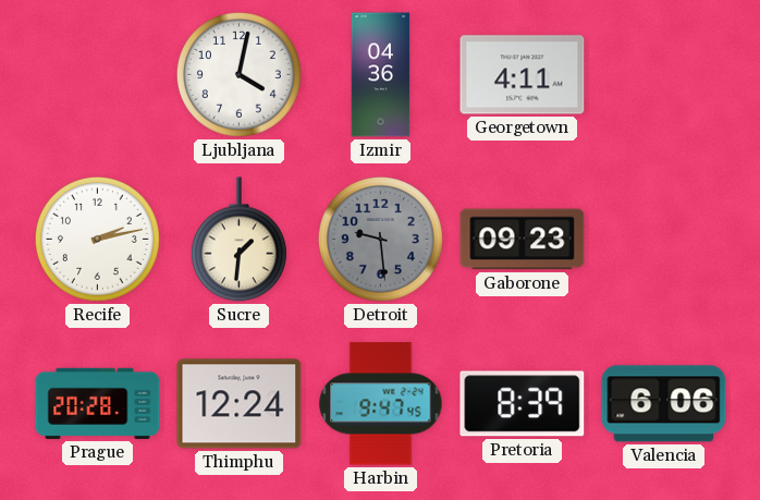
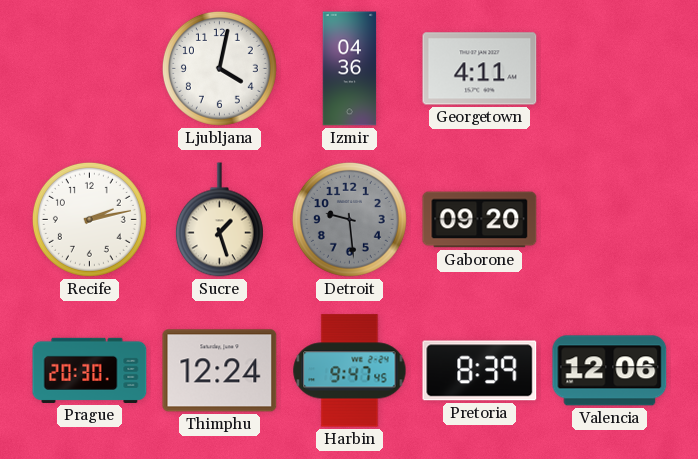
Sucre: 1:31 -> 1:27 (219, 220)
Gaborone: 09:23 -> 09:20 (480, 220)
Prague: 20:28 -> 20:30 (90, 370)
Valencia: 6:06 -> 12:06 (610, 371)
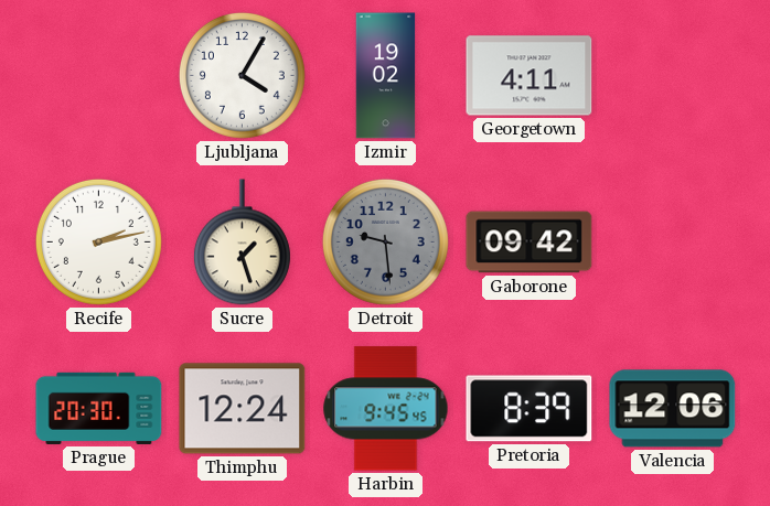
Ljubljana: 4:02 -> 4:05 (242, 75)
Izmir: 04:36 -> 19:02 (386, 76)
Gaborone: 09:20 -> 09:42 (530, 243)
Harbin: 9:47 -> 9:45 (386, 409)
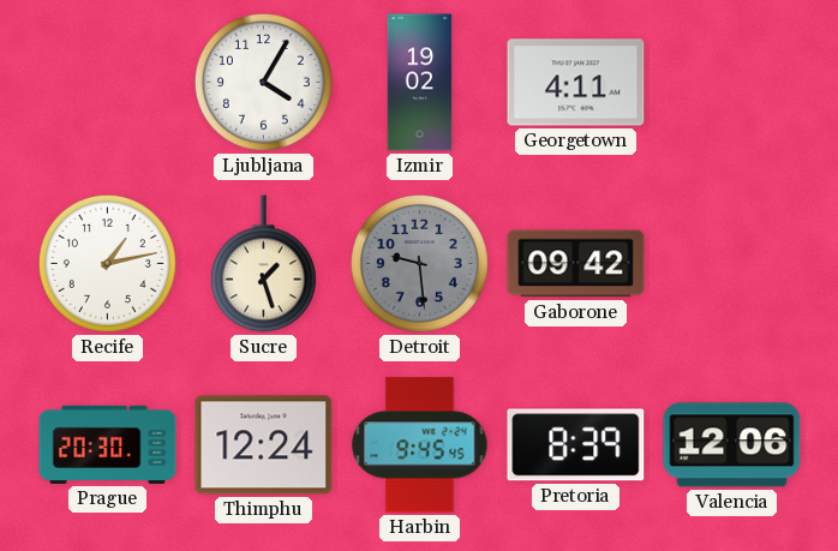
Recife: 2:13 -> 1:13 (107, 263)
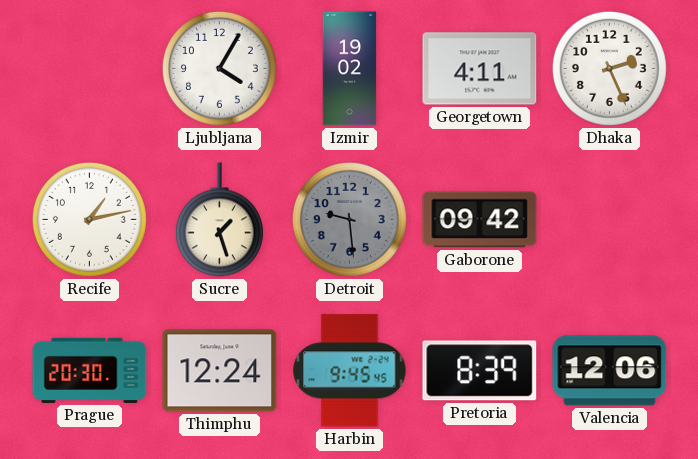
Dhaka: none -> 2:26 (609, 68)
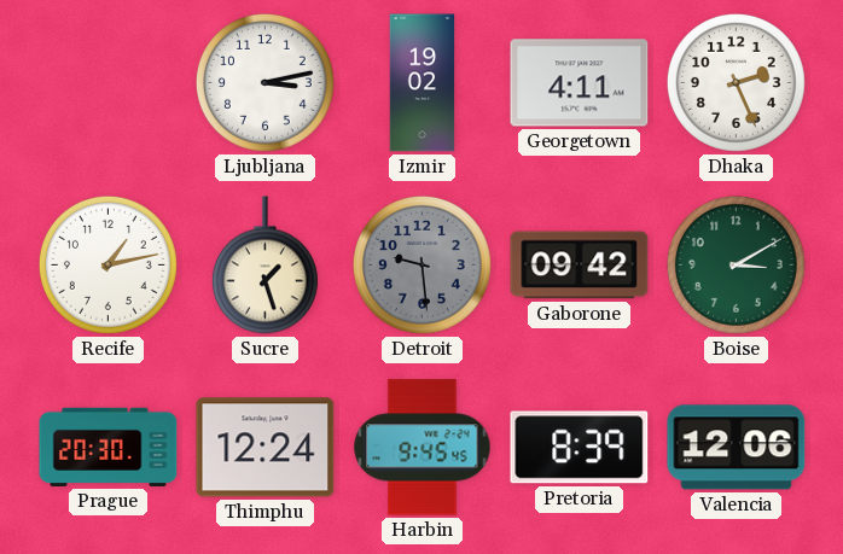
Ljubljana: 4:05 -> 3:13 (264, 82)
Boise: none -> 3:10 (736, 264)
